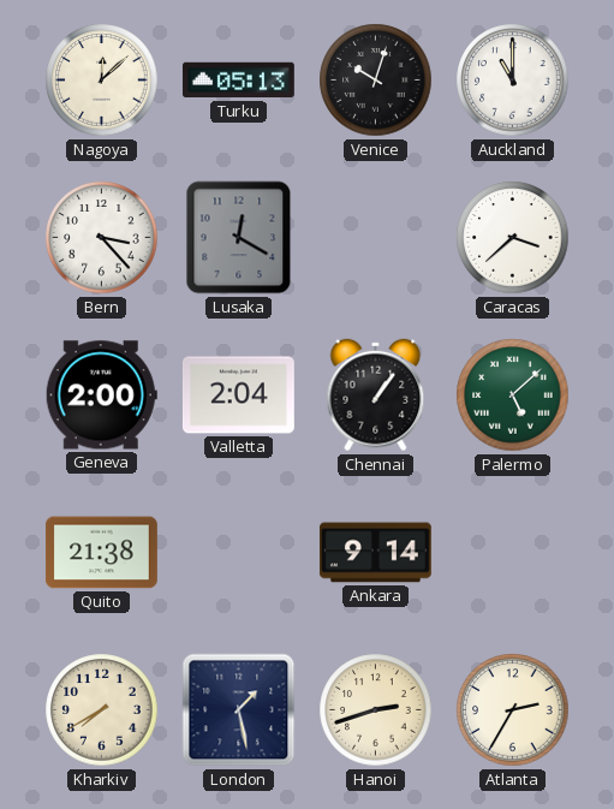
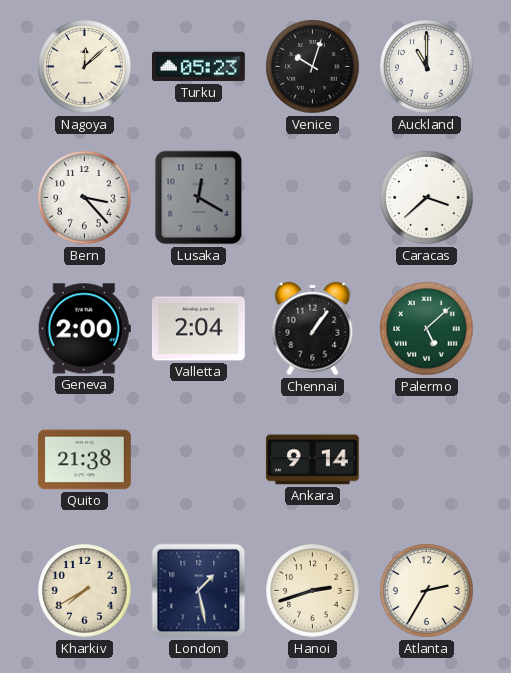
Turku: 05:13 -> 05:23 (198, 67)
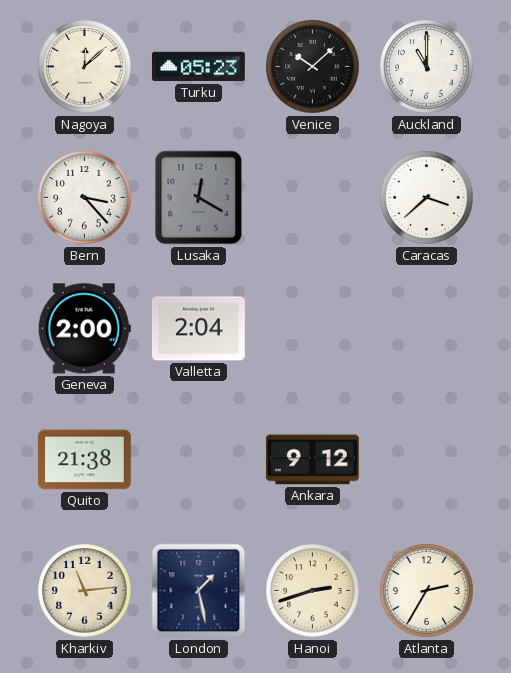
Venice: 10:03 -> 10:08 (313, 67)
Chennai: 1:06 -> none (313, 329)
Palermo: 5:08 -> none (427, 329)
Ankara: 9:14 -> 9:12 (312, 460)
Kharkiv: 7:40 -> 11:14 (85, 591)
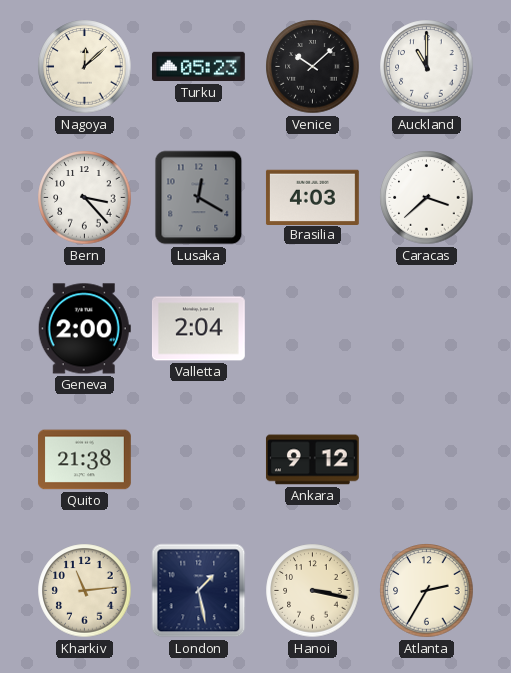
Brasilia: none -> 4:03 (312, 197)
Hanoi: 2:42 -> 3:17 (313, 591)
